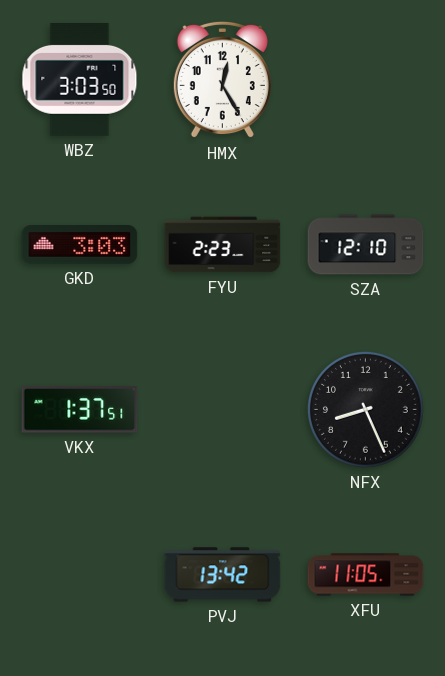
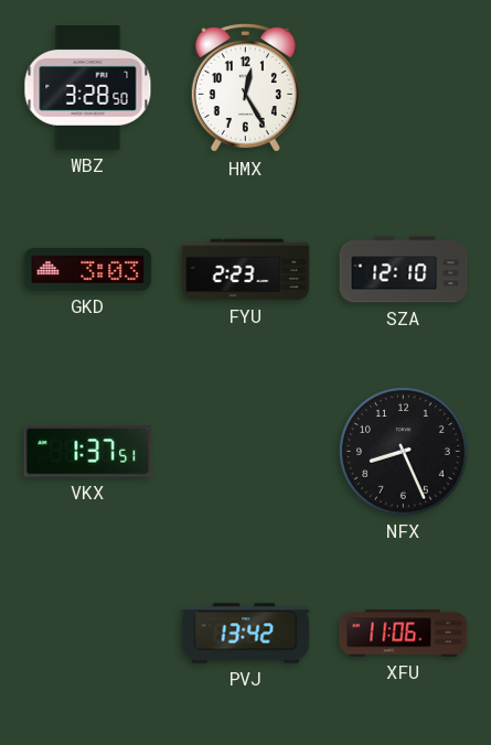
WBZ: 3:03 -> 3:28 (88, 88)
XFU: 11:05 -> 11:06 (404, 634)
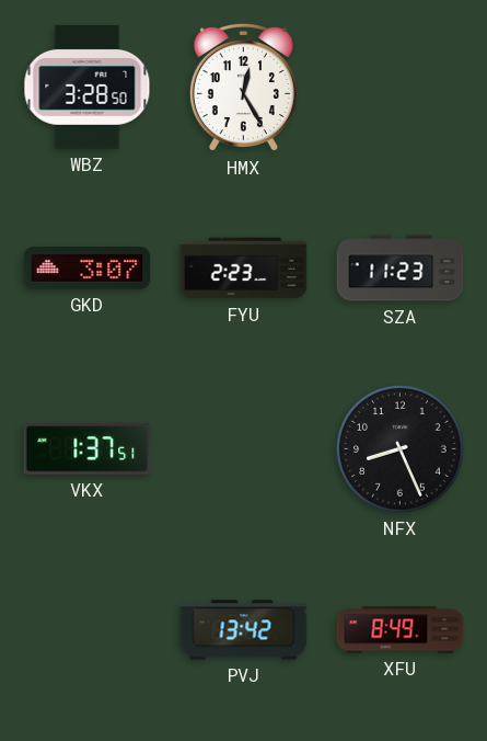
GKD: 3:03 -> 3:07 (88, 269)
SZA: 12:10 -> 11:23 (401, 269)
XFU: 11:06 -> 8:49 (401, 630)
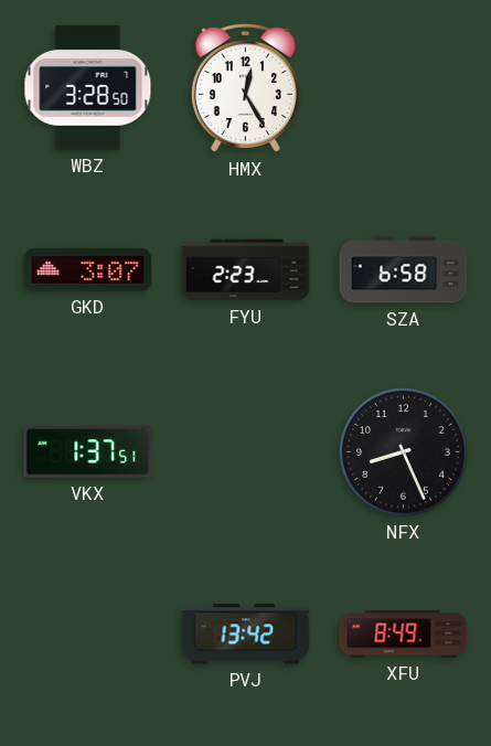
SZA: 11:23 -> 6:58 (404, 270)
